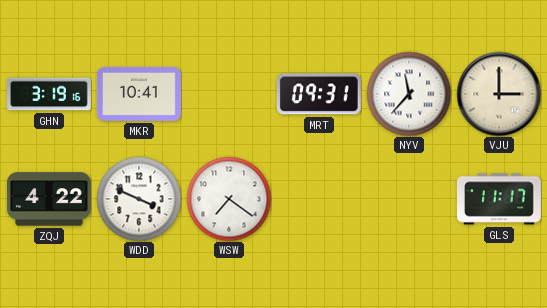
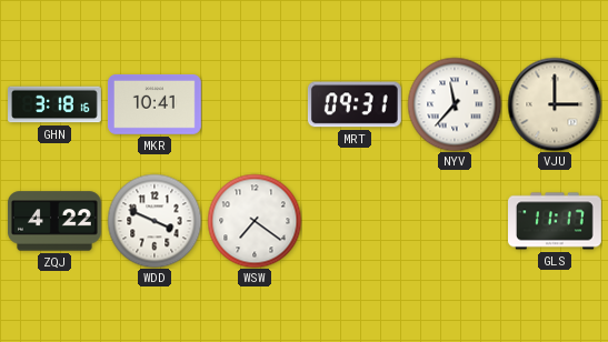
GHN: 3:19 -> 3:18 (56, 104)
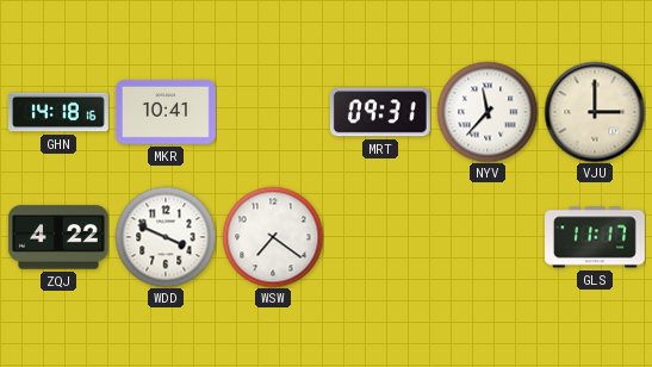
GHN: 3:18 -> 14:18 (60, 112)
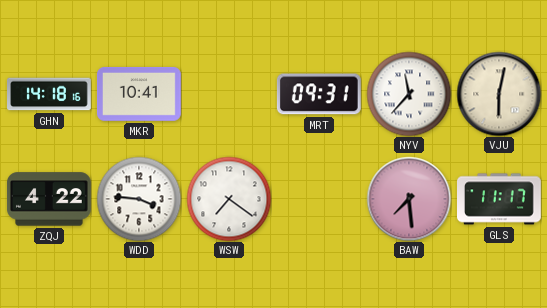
VJU: 3:00 -> 6:02 (499, 94)
WDD: 3:49 -> 3:46 (139, 199)
BAW: none -> 7:29 (409, 199)
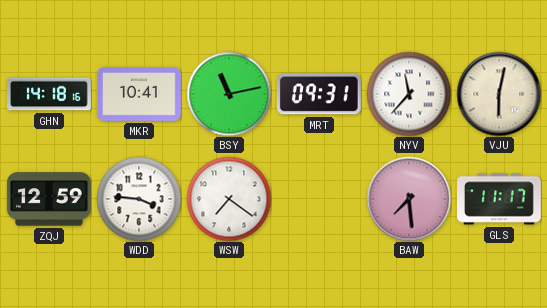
BSY: none -> 11:13 (229, 94)
ZQJ: 4:22 -> 12:59 (49, 199)
